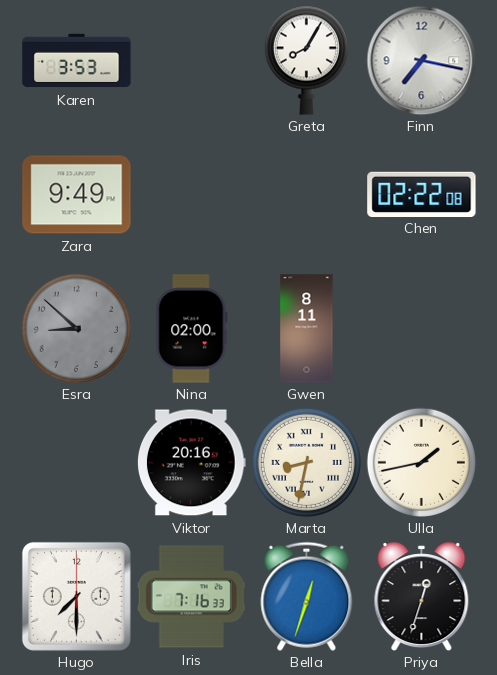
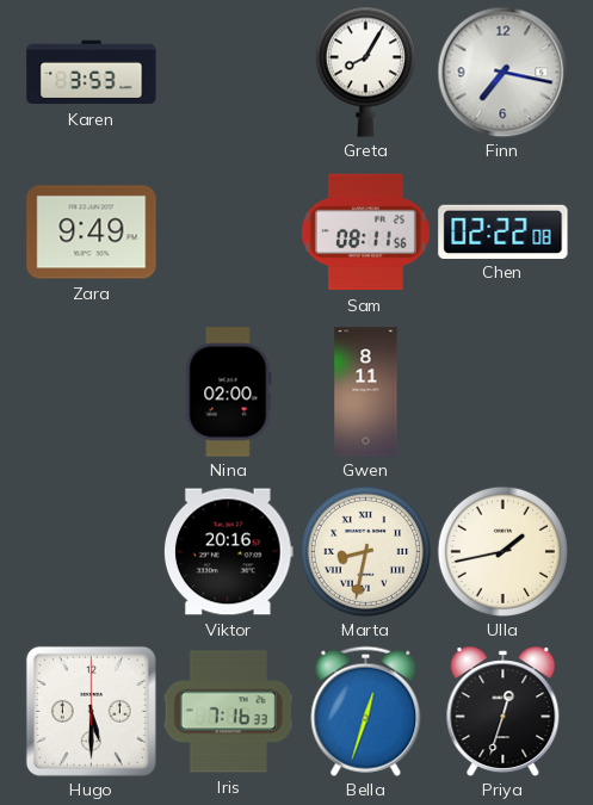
Sam: none -> 08:11 (365, 233)
Esra: 8:52 -> none (76, 328)
Hugo: 7:30 -> 5:30 (91, 711)
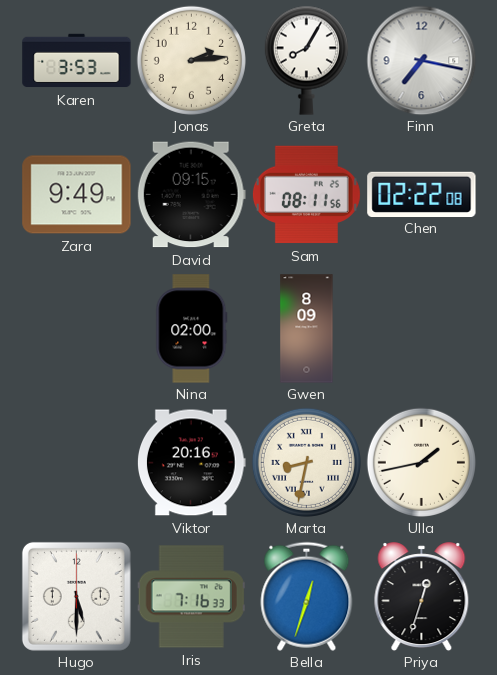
Jonas: none -> 2:14 (191, 60)
David: none -> 09:15 (191, 195)
Gwen: 8:11 -> 8:09 (307, 329)
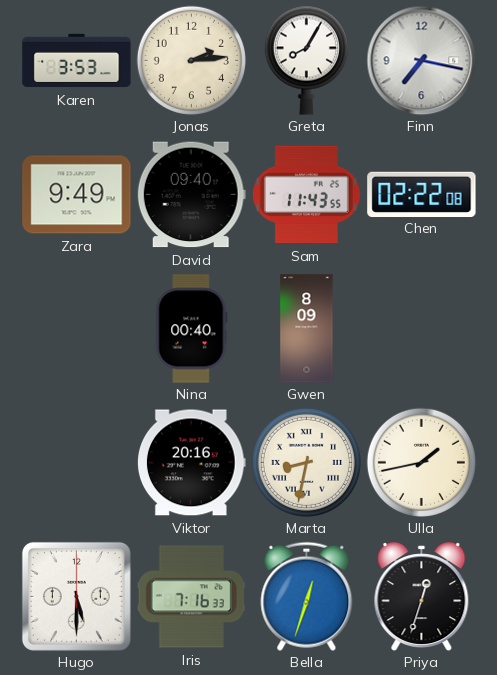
David: 09:15 -> 09:40 (191, 195)
Sam: 08:11 -> 11:43 (306, 195)
Nina: 02:00 -> 00:40 (192, 329)
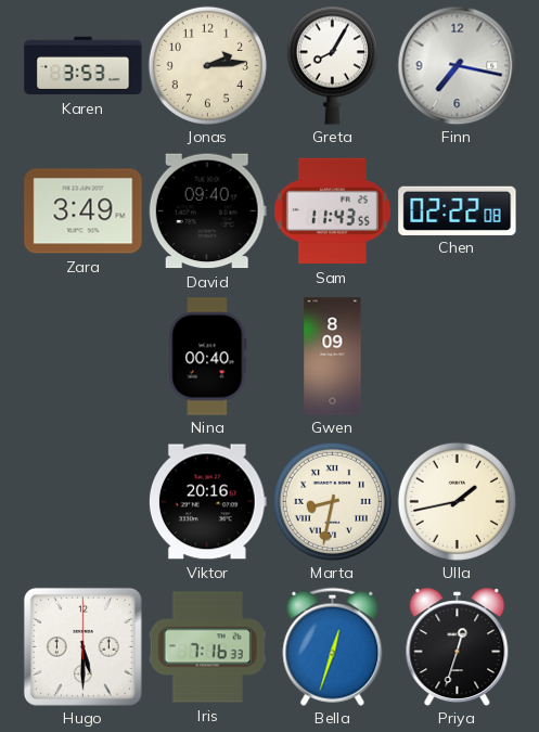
Zara: 9:49 -> 3:49 (84, 211)
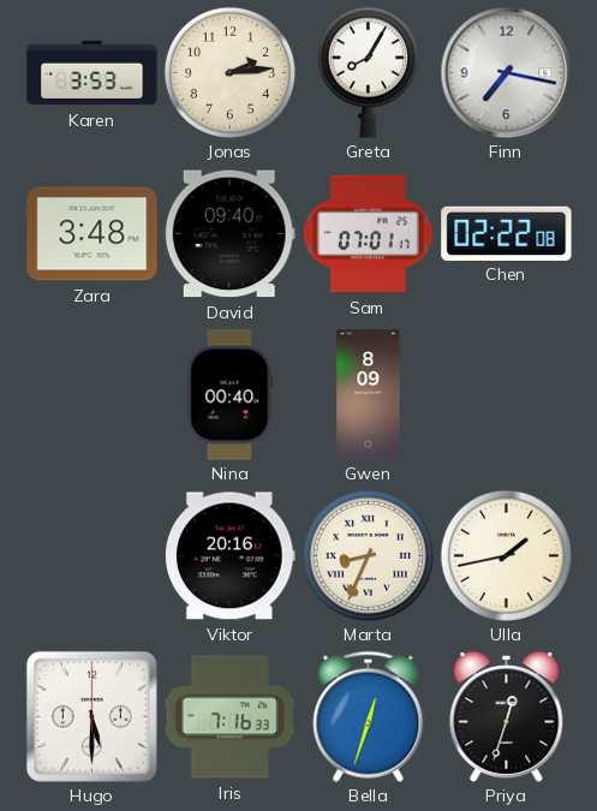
Zara: 3:49 -> 3:48 (92, 234)
Sam: 11:43 -> 07:01 (368, 234)
Marta: 8:32 -> 8:34 (368, 555)
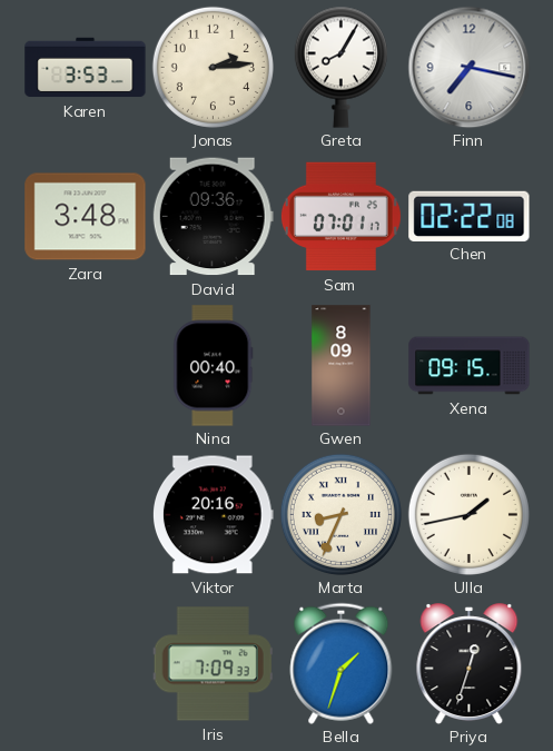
David: 09:40 -> 09:36 (213, 217)
Xena: none -> 09:15 (470, 366)
Hugo: 5:30 -> none (91, 716)
Iris: 7:16 -> 7:09 (213, 664)
Bella: 12:33 -> 1:33 (342, 663)
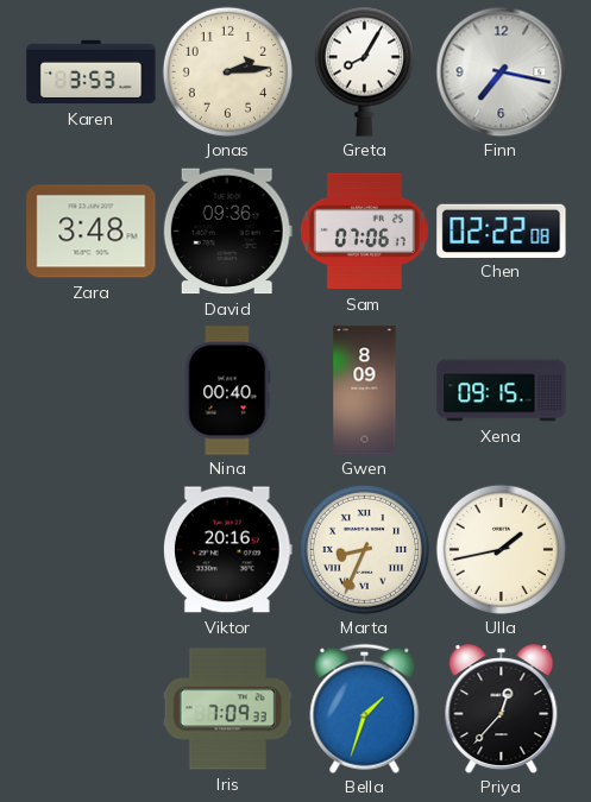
Sam: 07:01 -> 07:06 (364, 232)
Priya: 12:33 -> 12:37 (502, 709)
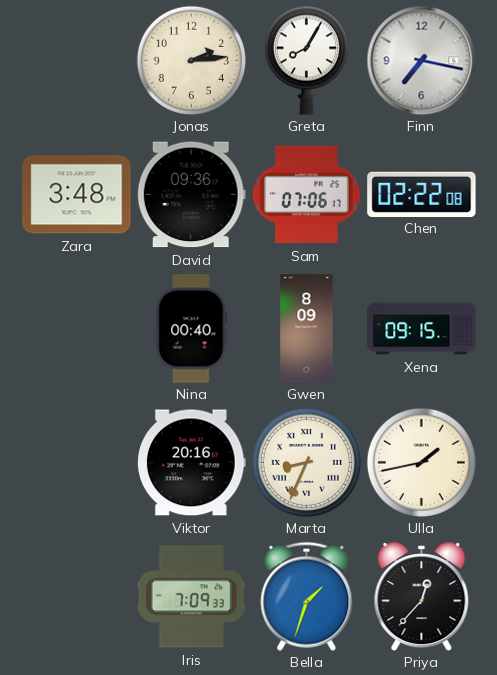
Karen: 3:53 -> none (92, 72)
